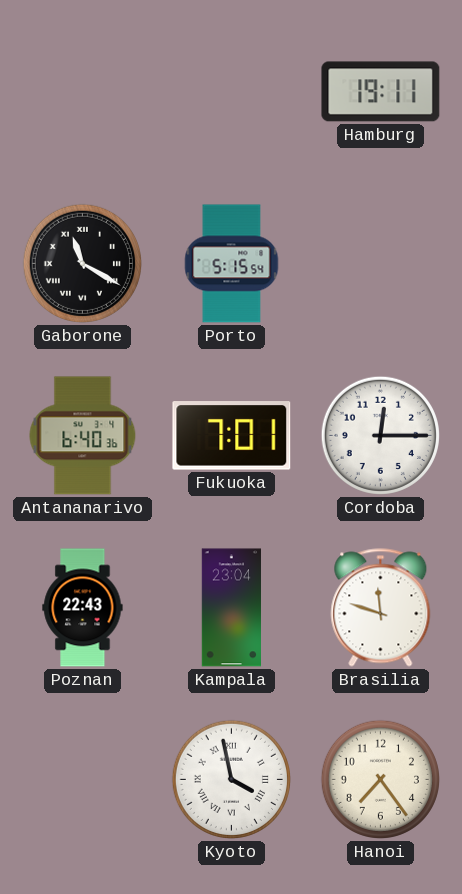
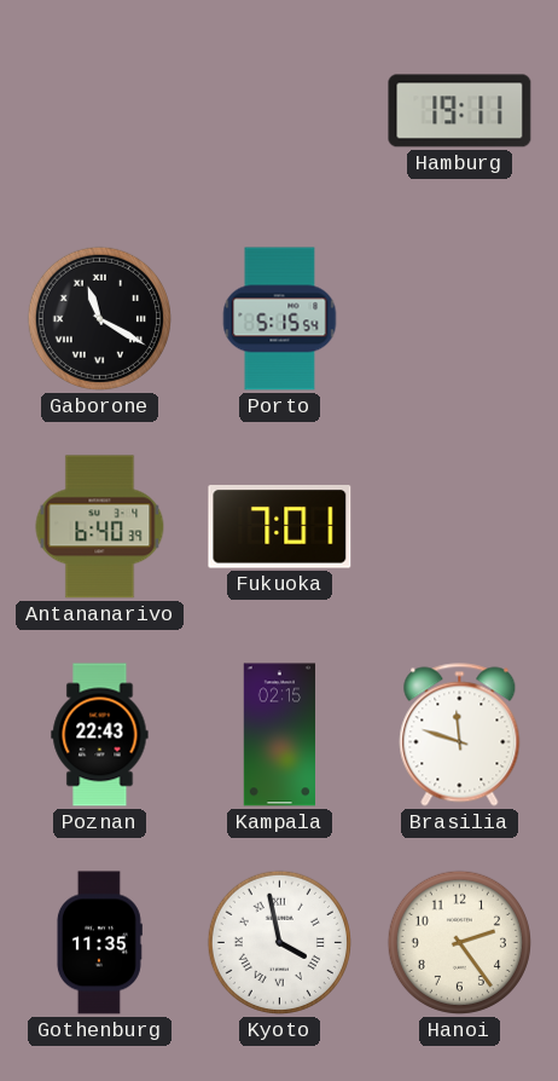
Antananarivo: 6:40:36 -> 6:40:39 (100, 527)
Cordoba: 12:15 -> none (380, 435)
Kampala: 23:04 -> 02:15 (280, 735)
Gothenburg: none -> 11:35 (99, 943)
Hanoi: 7:24 -> 2:24 (459, 942)
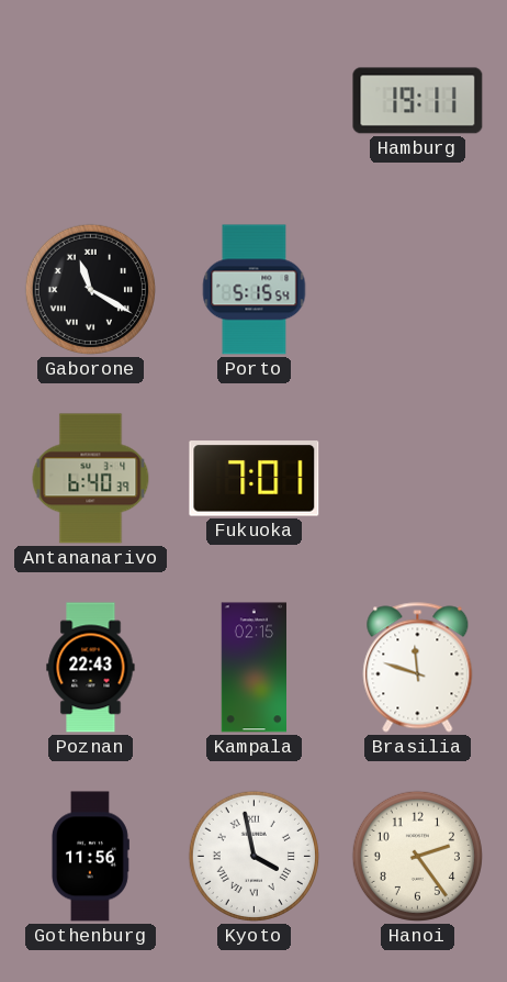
Gothenburg: 11:35 -> 11:56 (90, 857)
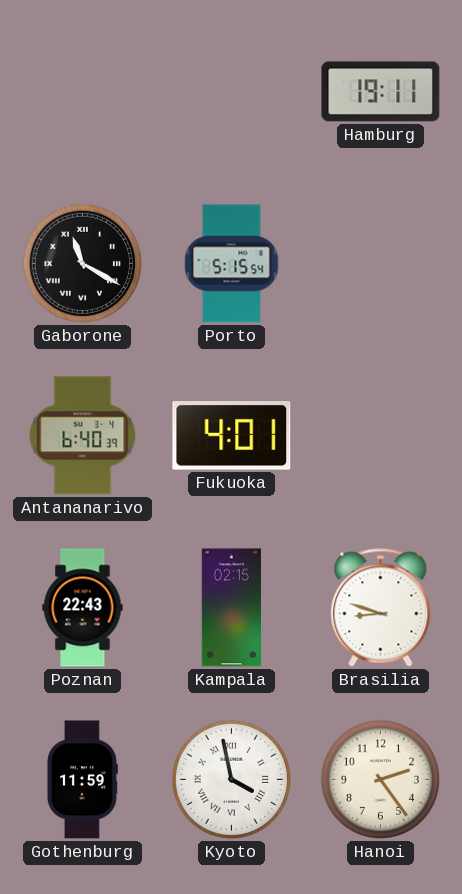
Fukuoka: 7:01 -> 4:01 (232, 436)
Brasilia: 11:48 -> 8:48 (381, 608)
Gothenburg: 11:56 -> 11:59 (82, 780)
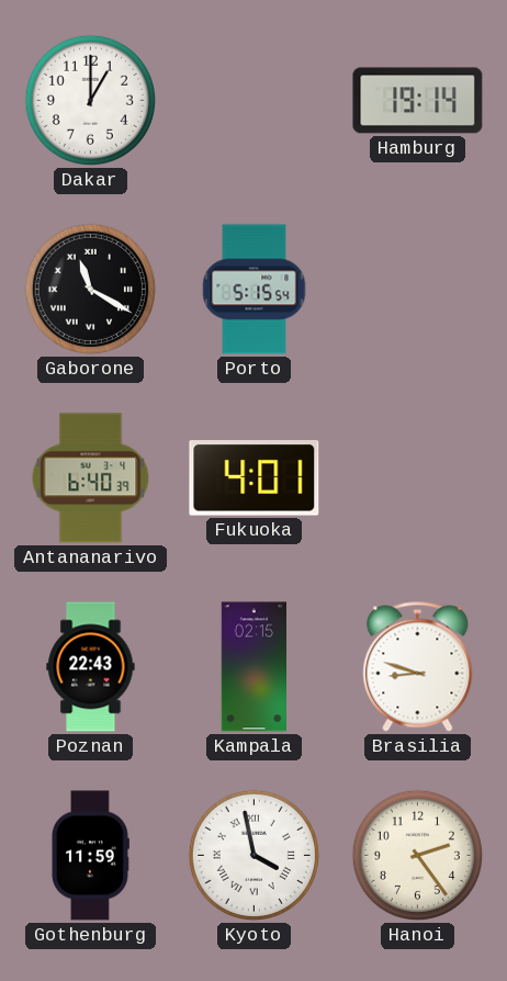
Dakar: none -> 1:00 (90, 100)
Hamburg: 19:11 -> 19:14 (418, 101)
